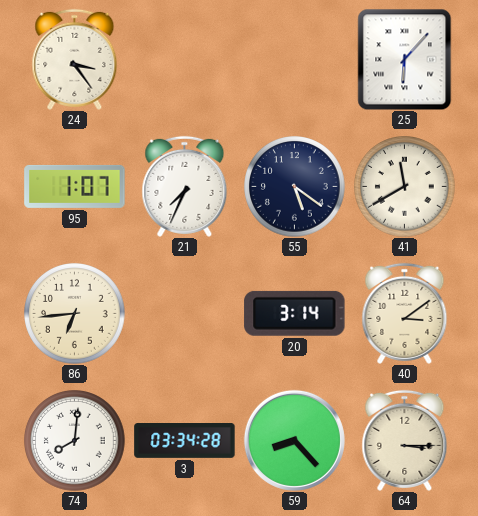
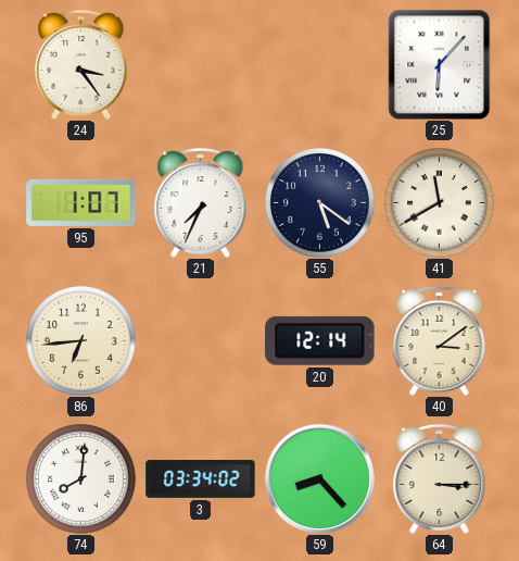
20: 3:14 -> 12:14 (320, 340)
3: 03:34:28 -> 03:34:02 (201, 479)
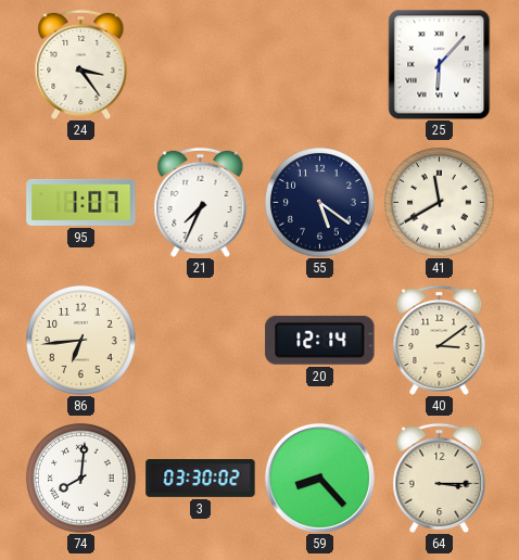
3: 03:34 -> 03:30 (201, 479)
